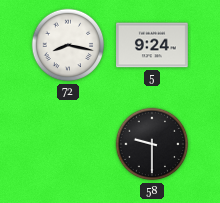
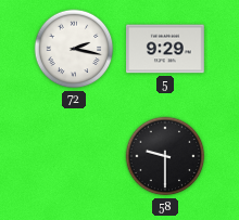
72: 8:17 -> 2:17 (74, 49)
5: 9:24 -> 9:29 (166, 49)
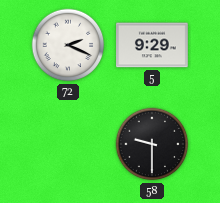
72: 2:17 -> 2:19 (68, 45)
